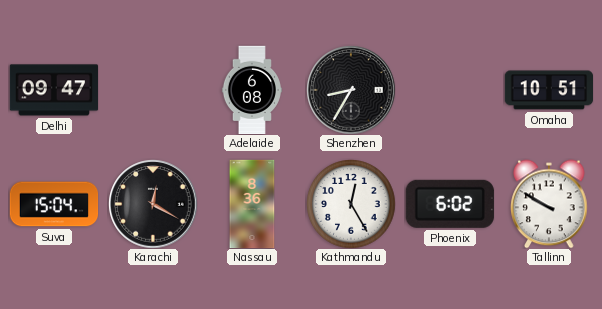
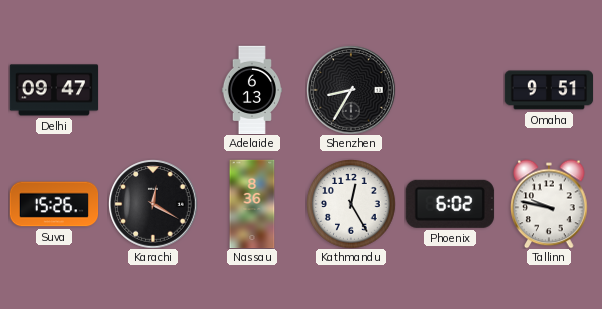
Adelaide: 6:08 -> 6:13 (252, 90)
Omaha: 10:51 -> 9:51 (548, 90)
Suva: 15:04 -> 15:26 (54, 204)
Tallinn: 9:50 -> 9:47 (549, 204)
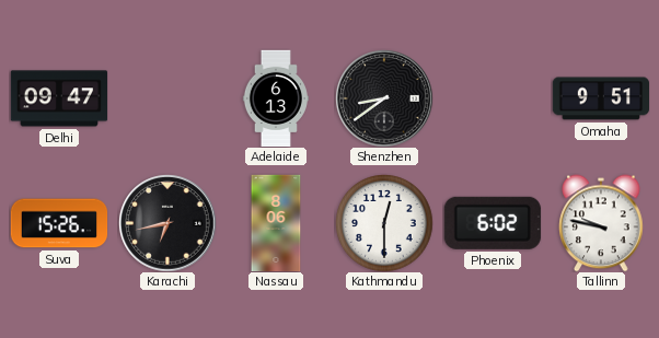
Shenzhen: 8:35 -> 8:39 (384, 98)
Karachi: 12:20 -> 6:43 (167, 223)
Nassau: 8:36 -> 8:06 (276, 223)
Kathmandu: 12:25 -> 12:30 (384, 223)
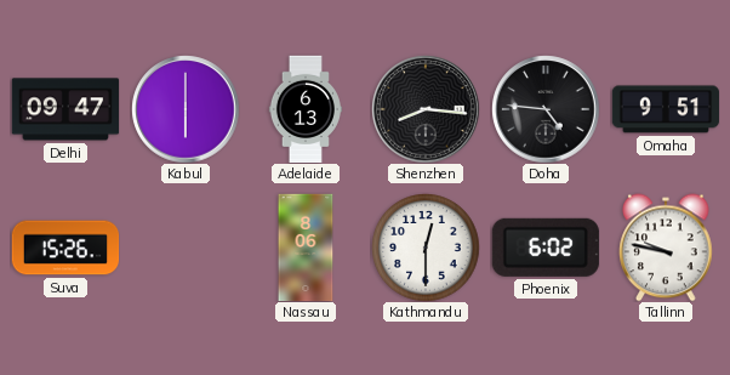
Kabul: none -> 6:00 (186, 109)
Shenzhen: 8:39 -> 8:16 (426, 109)
Doha: none -> 4:46 (546, 109)
Karachi: 6:43 -> none (167, 223)
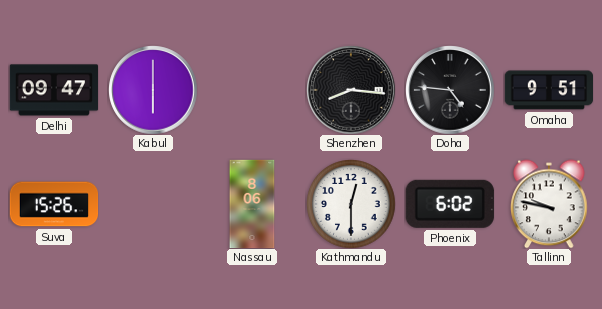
Adelaide: 6:13 -> none (306, 109)
